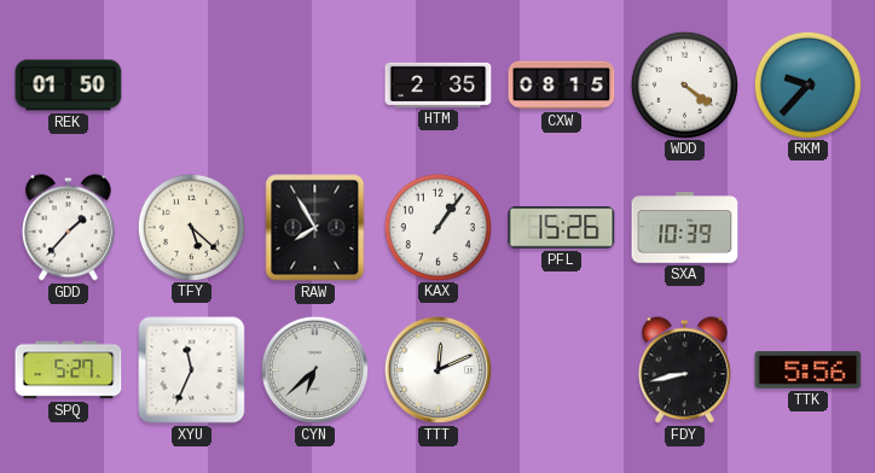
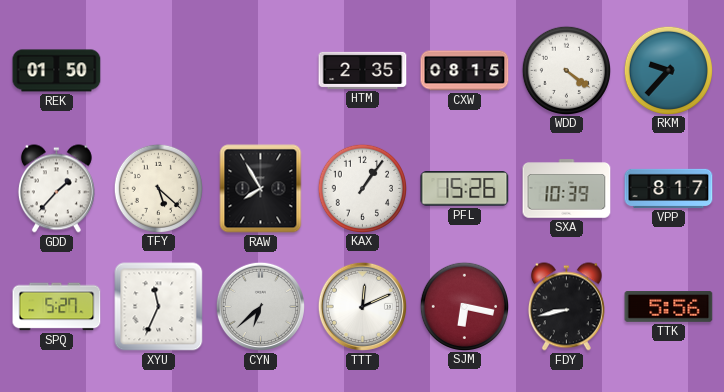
VPP: none -> 8:17 (669, 188)
SJM: none -> 6:17 (464, 306)
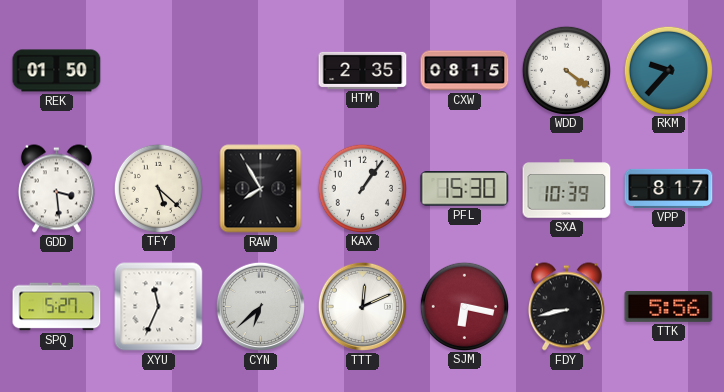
GDD: 1:37 -> 3:29 (56, 189)
PFL: 15:26 -> 15:30 (465, 189)
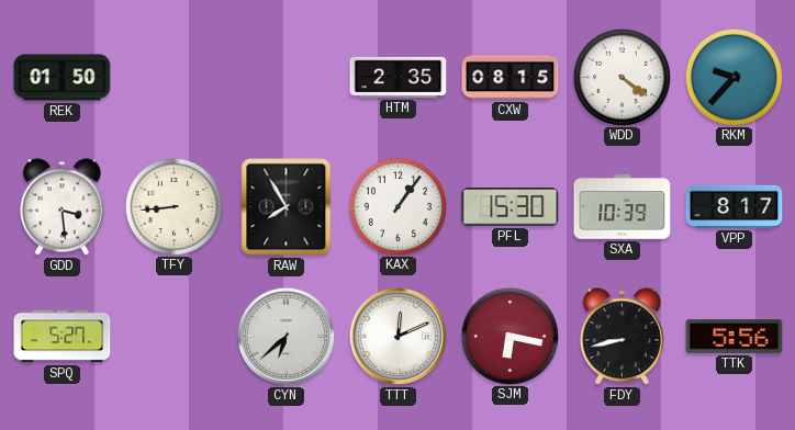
TFY: 5:22 -> 8:44 (173, 206)
XYU: 11:34 -> none (159, 307)
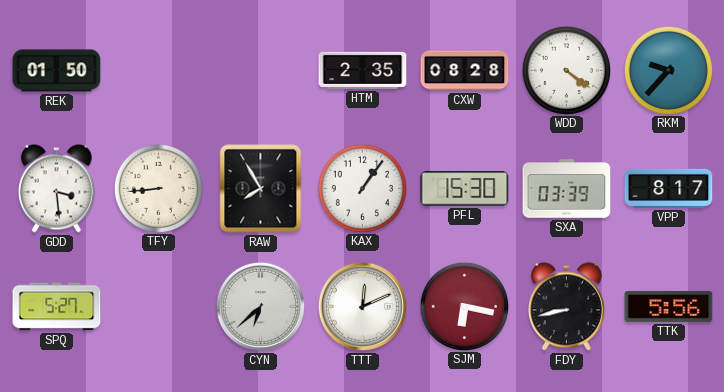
CXW: 08:15 -> 08:28 (465, 71)
SXA: 10:39 -> 03:39 (567, 189)
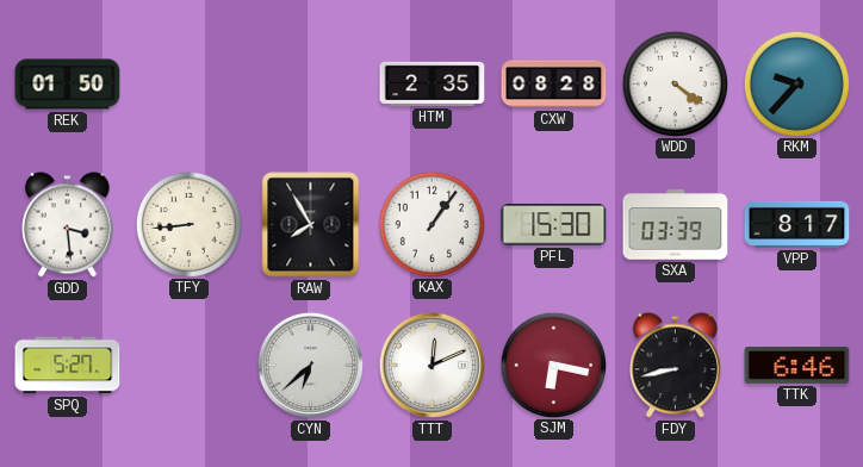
TTK: 5:56 -> 6:46 (797, 366)
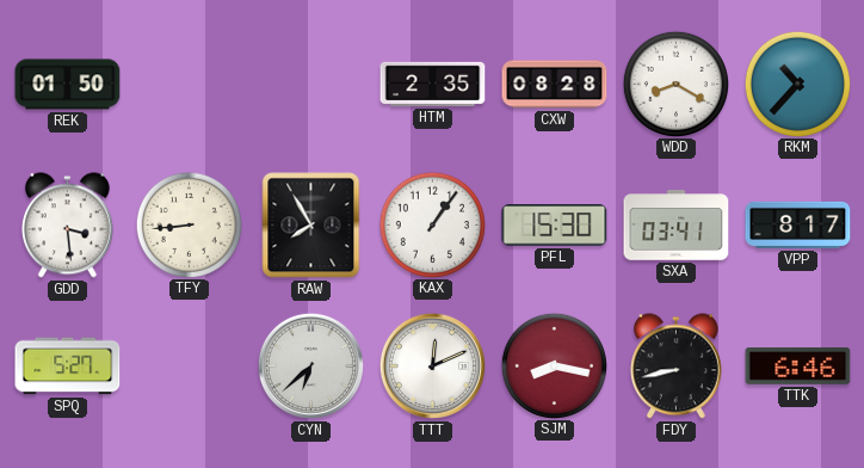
WDD: 4:21 -> 8:20 (675, 84)
RKM: 9:37 -> 10:37 (797, 84)
SXA: 03:39 -> 03:41 (677, 226)
SJM: 6:17 -> 8:17 (554, 365)
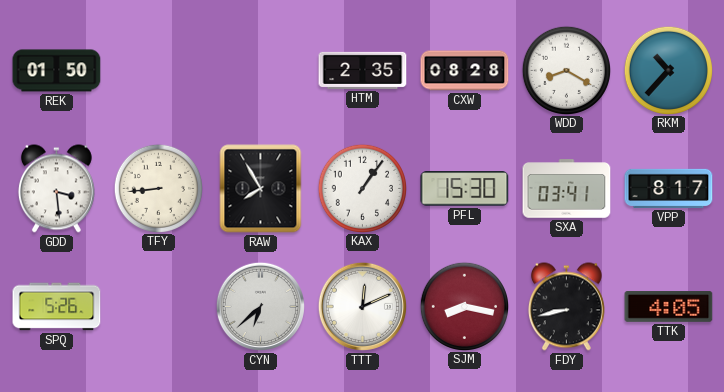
SPQ: 5:27 -> 5:26 (57, 307)
TTK: 6:46 -> 4:05 (669, 307)
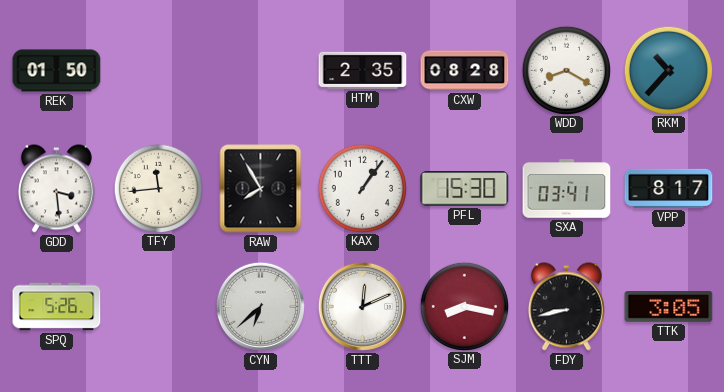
TFY: 8:44 -> 11:44 (158, 188)
TTK: 4:05 -> 3:05 (669, 307)
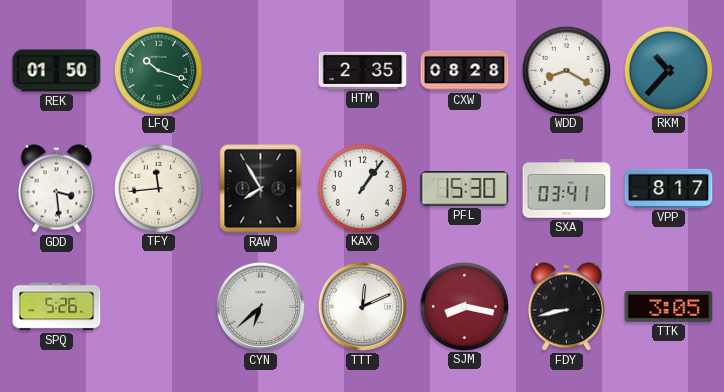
LFQ: none -> 10:18 (158, 70)
